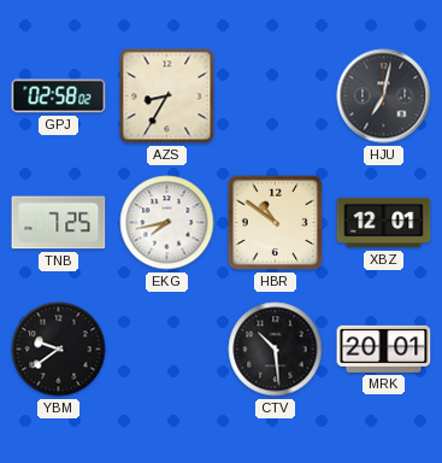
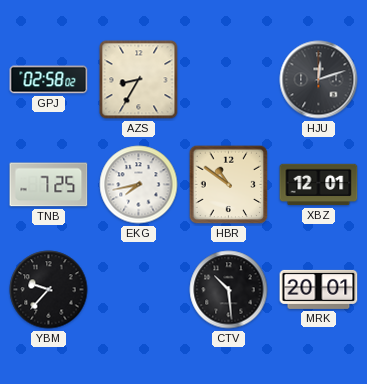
HJU: 7:02 -> 12:12 (319, 80)
YBM: 9:39 -> 9:37 (49, 290)
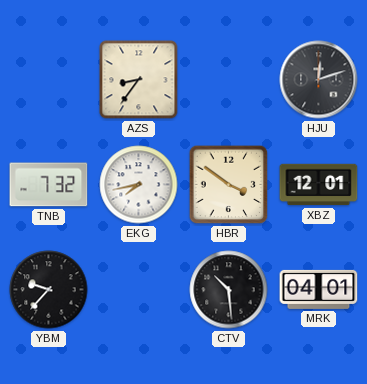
GPJ: 02:58 -> none (49, 80)
AZS: 8:35 -> 8:36 (139, 80)
TNB: 7:25 -> 7:32 (49, 185)
HBR: 10:51 -> 3:51 (229, 185)
MRK: 20:01 -> 04:01 (319, 289)
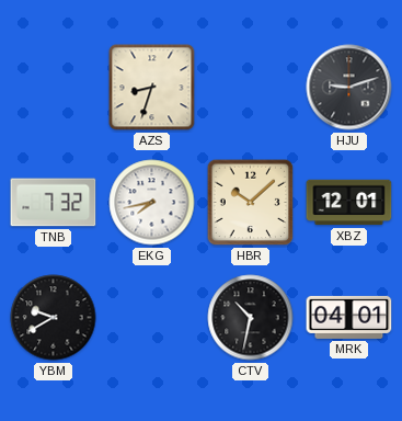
AZS: 8:36 -> 8:33 (152, 88)
HJU: 12:12 -> 9:12 (349, 88)
HBR: 3:51 -> 10:08 (251, 203)
YBM: 9:37 -> 9:40 (54, 318)
CTV: 10:29 -> 10:32 (251, 318)
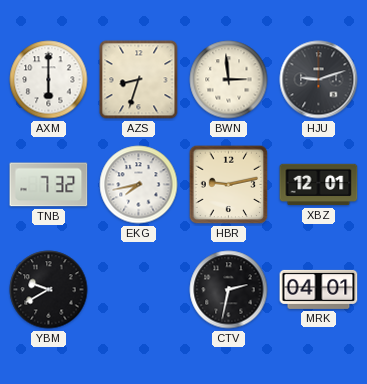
AXM: none -> 6:00 (49, 80)
BWN: none -> 2:59 (229, 80)
HBR: 10:08 -> 9:13 (229, 185)
CTV: 10:32 -> 2:32 (229, 290)
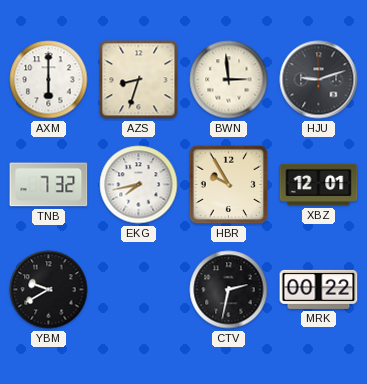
HBR: 9:13 -> 9:55 (229, 185)
MRK: 04:01 -> 00:22 (319, 289)
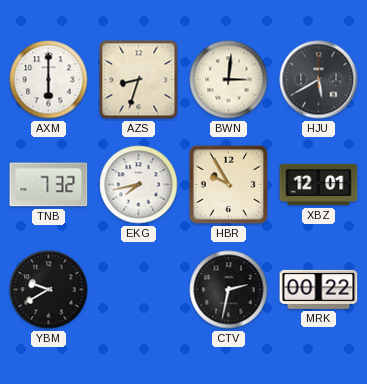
BWN: 2:59 -> 3:01 (229, 80)
HJU: 9:12 -> 5:40 (319, 80)
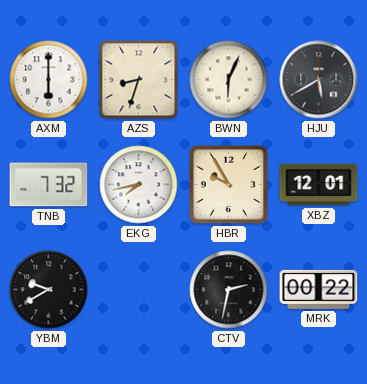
BWN: 3:01 -> 6:04 (229, 80)
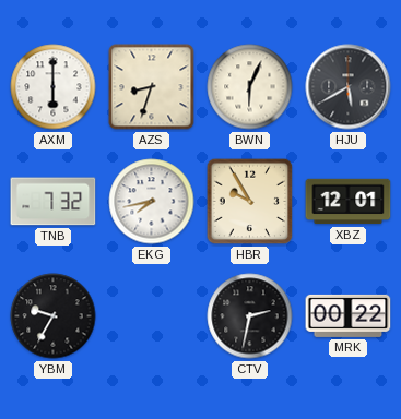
YBM: 9:40 -> 9:35 (54, 316)
